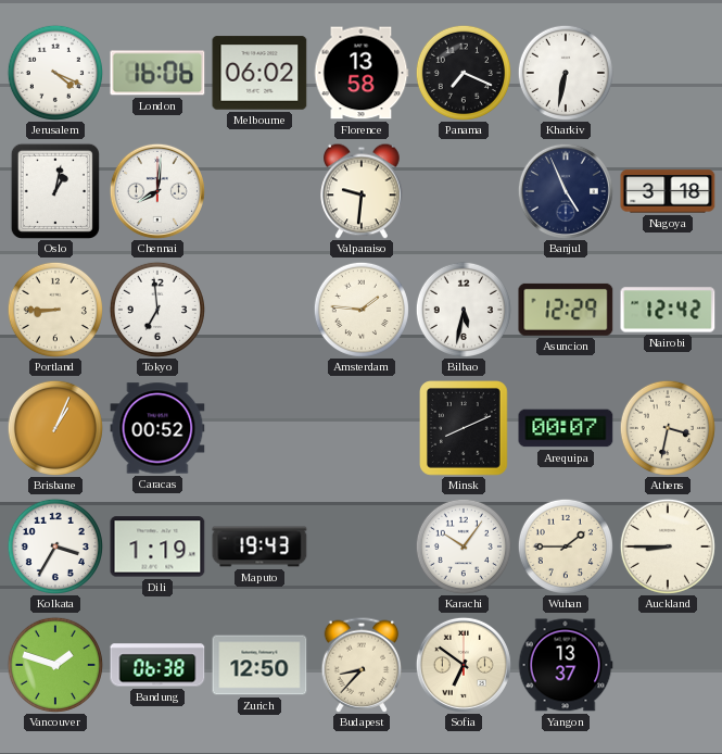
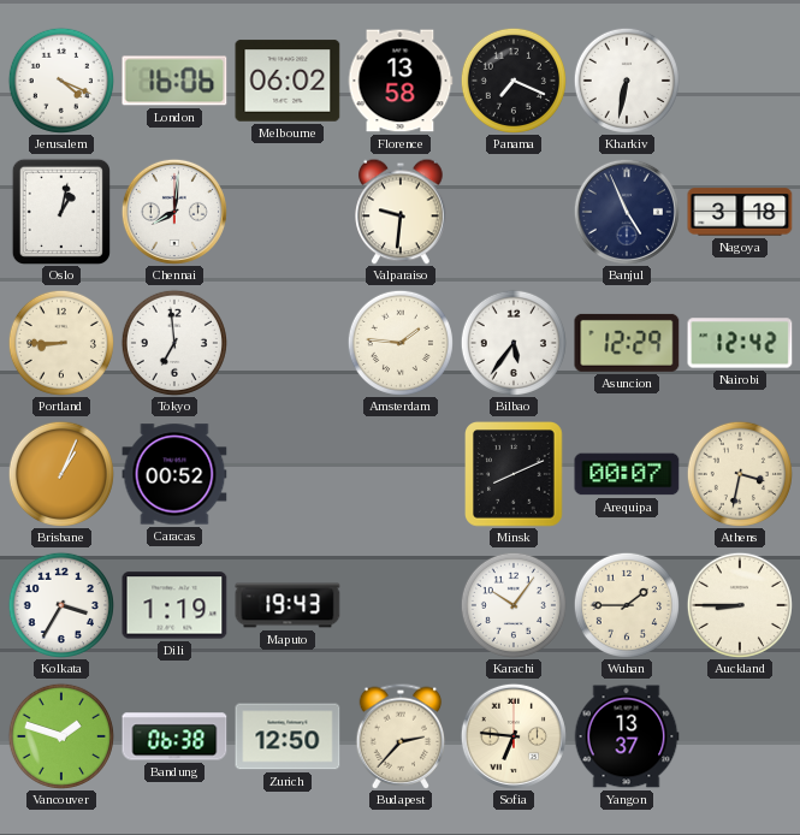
Bilbao: 5:32 -> 5:36 (514, 343)
Budapest: 8:37 -> 2:37 (401, 736)
Sofia: 6:51 -> 6:46 (514, 736)
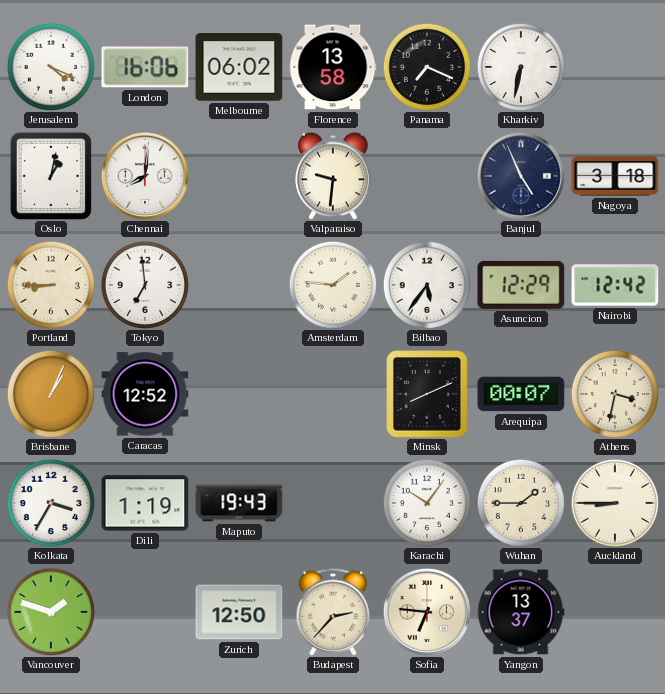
Caracas: 00:52 -> 12:52 (145, 394)
Bandung: 06:38 -> none (174, 736)
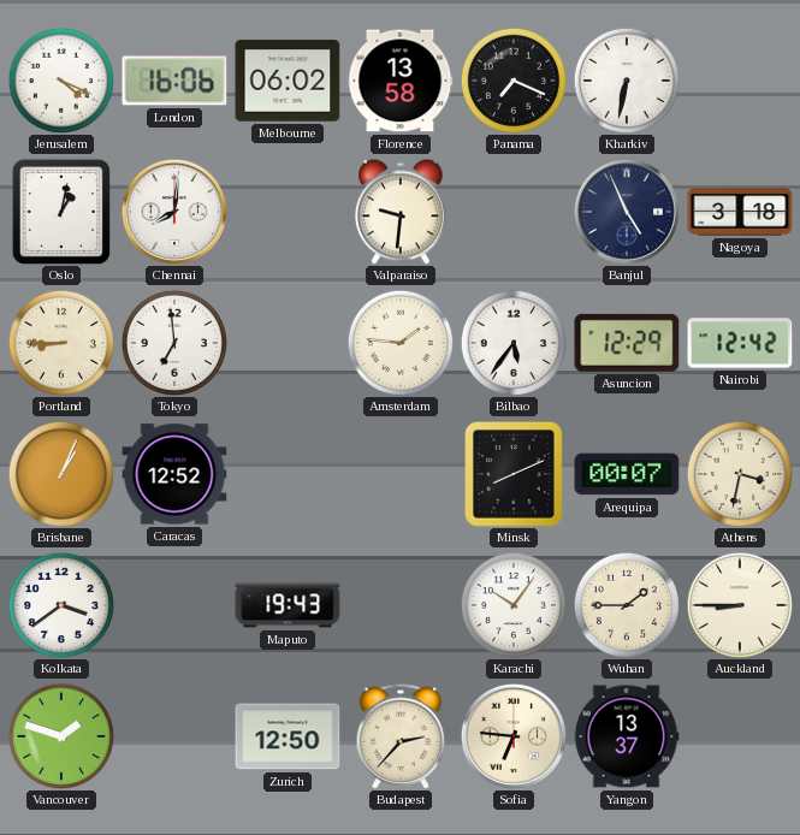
Kolkata: 3:35 -> 3:39 (61, 605)
Dili: 1:19 -> none (145, 503)
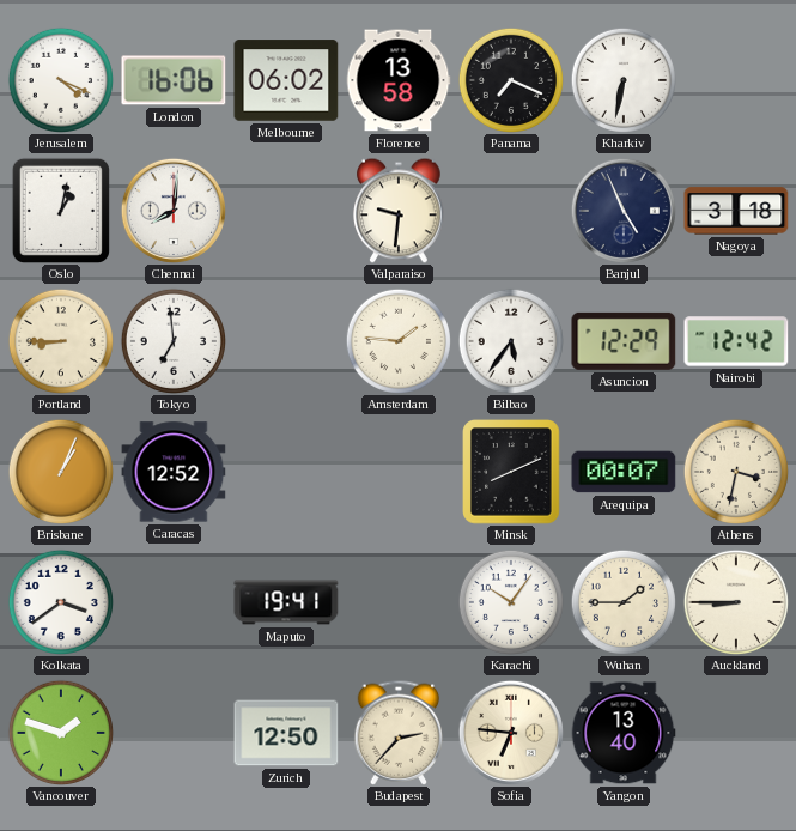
Maputo: 19:43 -> 19:41 (286, 602)
Yangon: 13:37 -> 13:40 (624, 733)
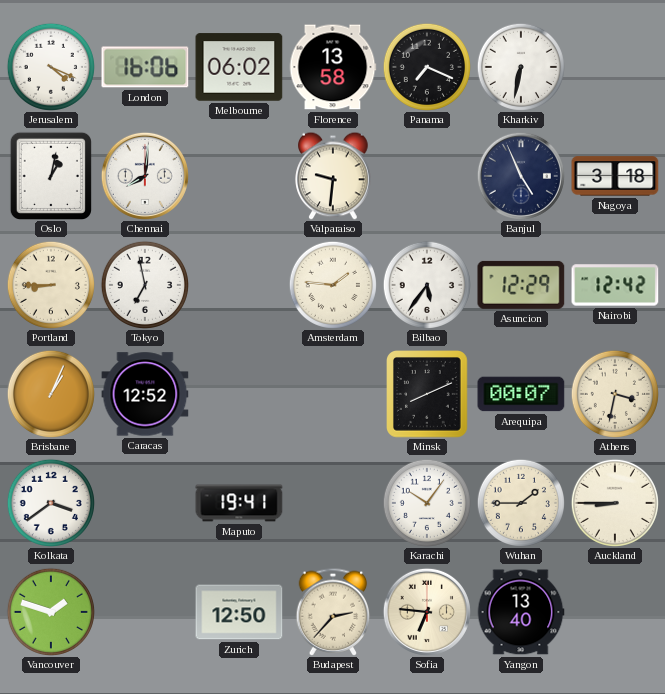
Tokyo: 6:59 -> 6:58 (145, 285)
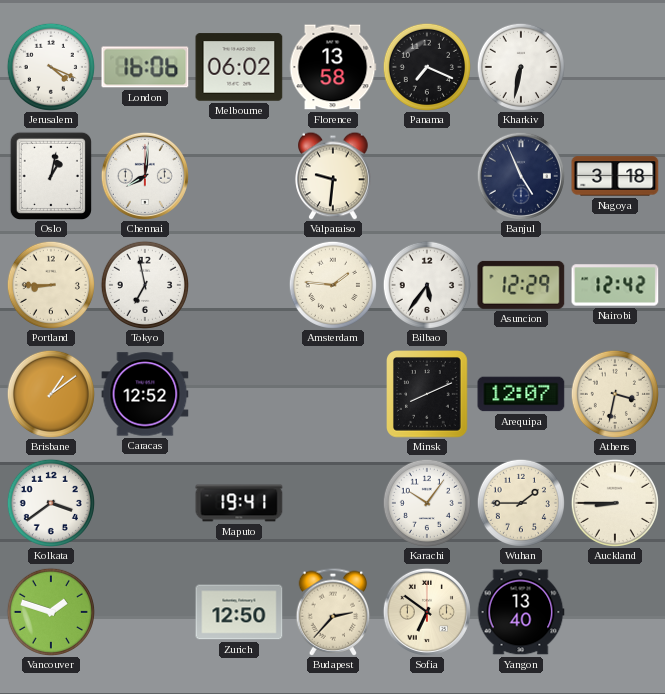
Brisbane: 1:04 -> 1:09 (51, 394)
Arequipa: 00:07 -> 12:07 (521, 394)
Sofia: 6:46 -> 6:51 (427, 612)
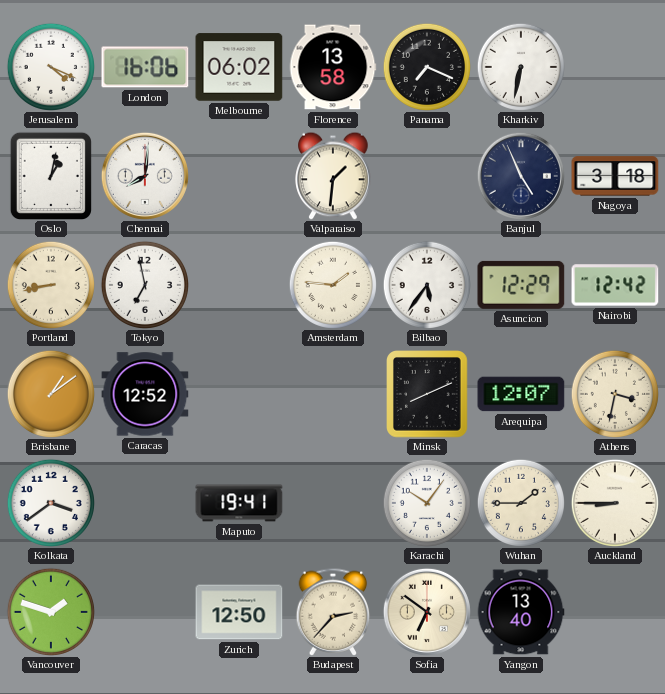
Valparaiso: 9:31 -> 1:31 (333, 176)
Portland: 8:45 -> 8:43 (51, 285)
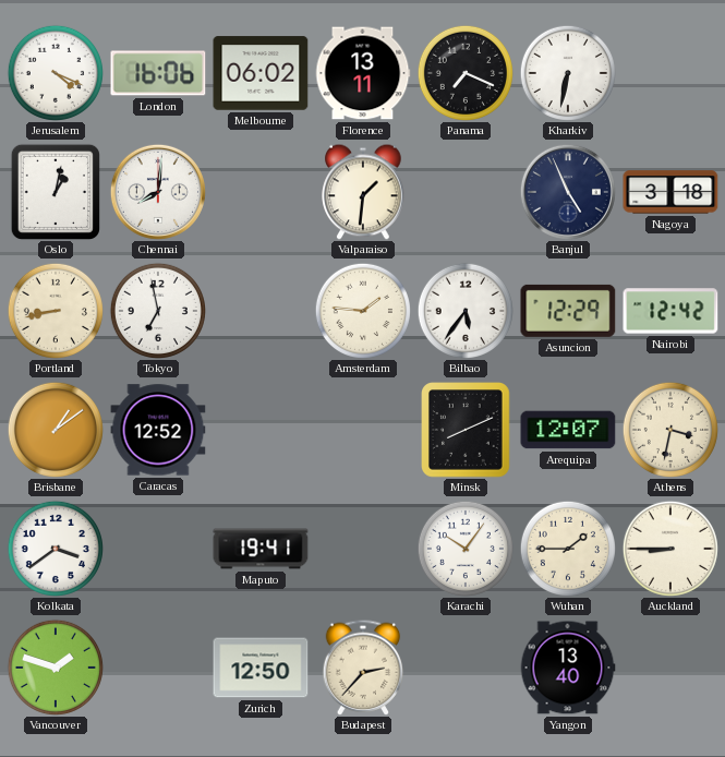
Florence: 13:58 -> 13:11 (363, 73)
Sofia: 6:51 -> none (427, 612)
